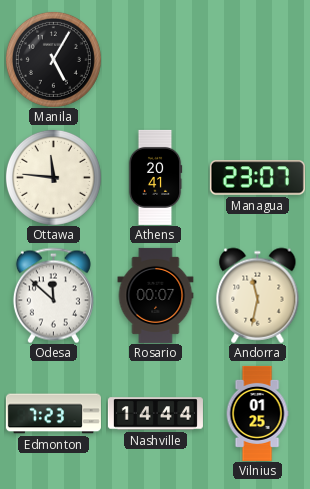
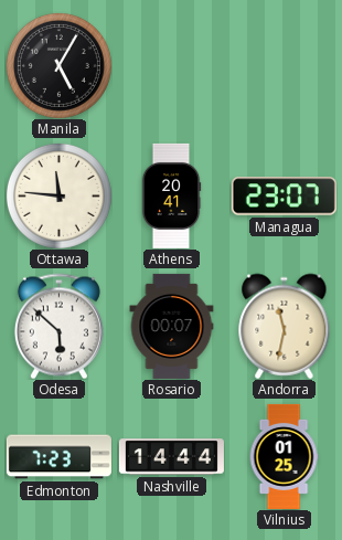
Odesa: 11:52 -> 5:52 (58, 326)
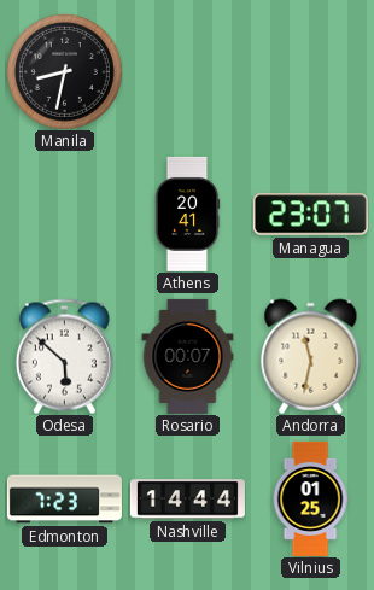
Manila: 5:05 -> 8:32 (64, 71)
Ottawa: 11:46 -> none (58, 195)
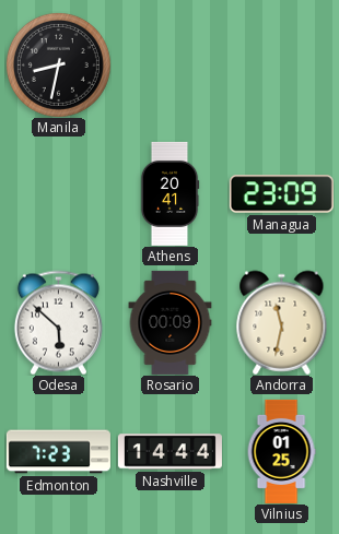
Managua: 23:07 -> 23:09 (281, 194)
Rosario: 00:07 -> 00:09 (171, 322)
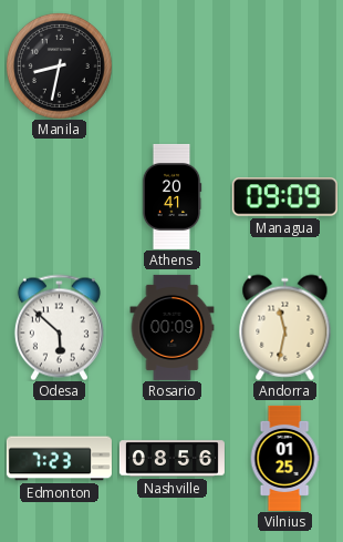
Managua: 23:09 -> 09:09 (284, 197)
Nashville: 14:44 -> 08:56 (171, 459)
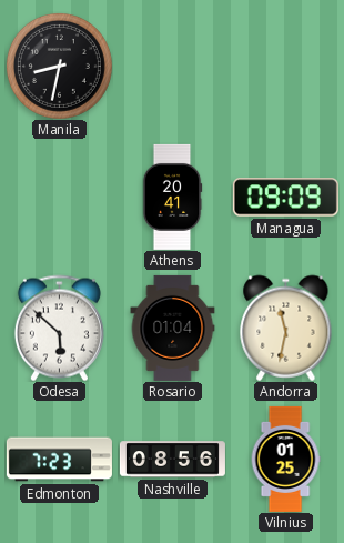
Rosario: 00:09 -> 01:04 (173, 328)
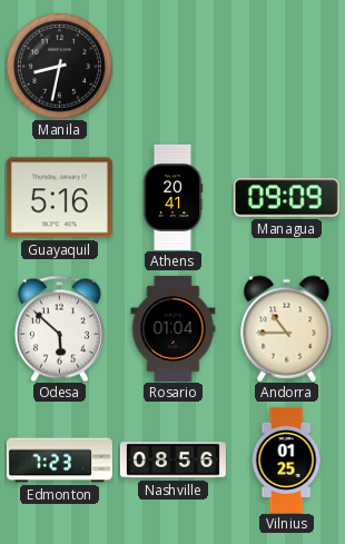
Guayaquil: none -> 5:16 (59, 198)
Andorra: 11:32 -> 10:45 (287, 328)
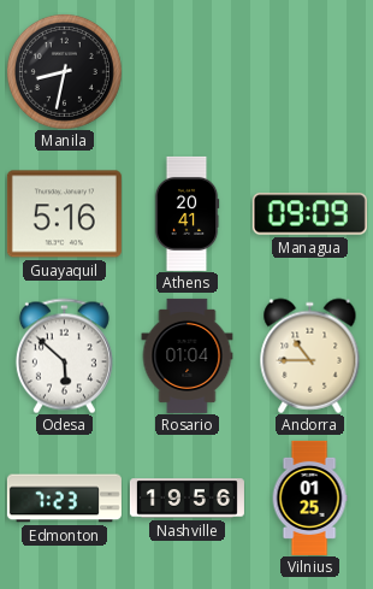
Nashville: 08:56 -> 19:56 (186, 499)
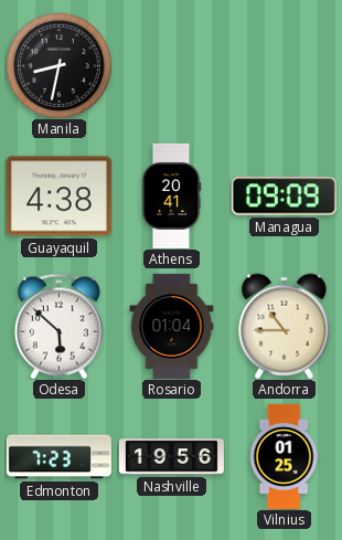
Guayaquil: 5:16 -> 4:38 (58, 197)
